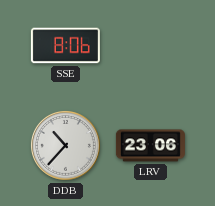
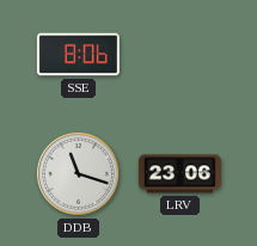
DDB: 10:37 -> 11:18 (78, 173)
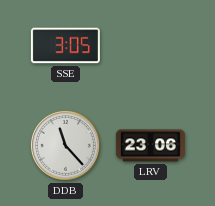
SSE: 8:06 -> 3:05 (65, 46)
DDB: 11:18 -> 11:23 (65, 145)
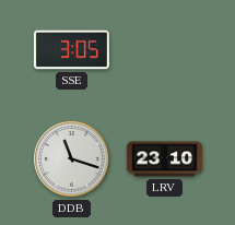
DDB: 11:23 -> 11:18 (71, 158)
LRV: 23:06 -> 23:10 (164, 159)
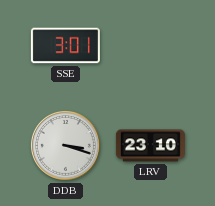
SSE: 3:05 -> 3:01 (65, 46)
DDB: 11:18 -> 3:18 (65, 145)
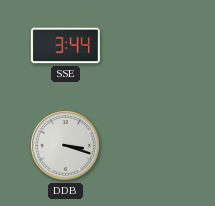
SSE: 3:01 -> 3:44 (65, 46)
LRV: 23:10 -> none (150, 146)
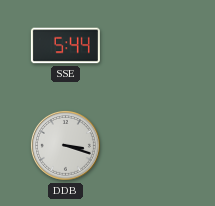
SSE: 3:44 -> 5:44 (65, 46)
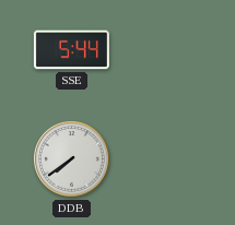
DDB: 3:18 -> 7:39 (71, 158)
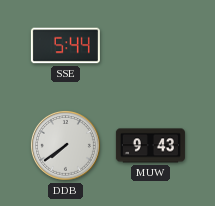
MUW: none -> 9:43 (150, 146)
